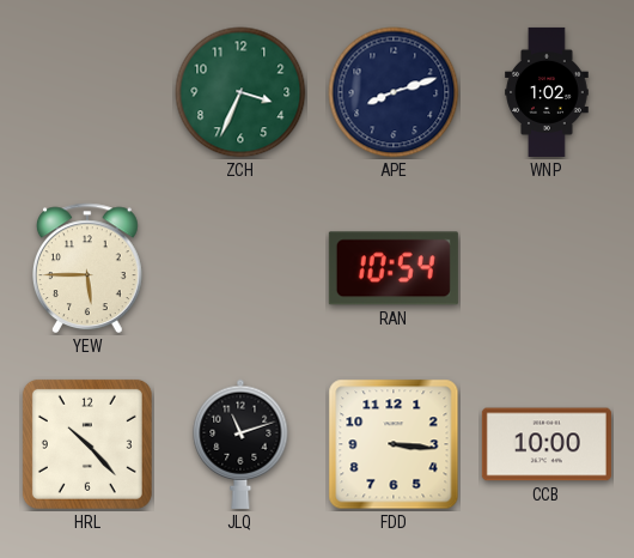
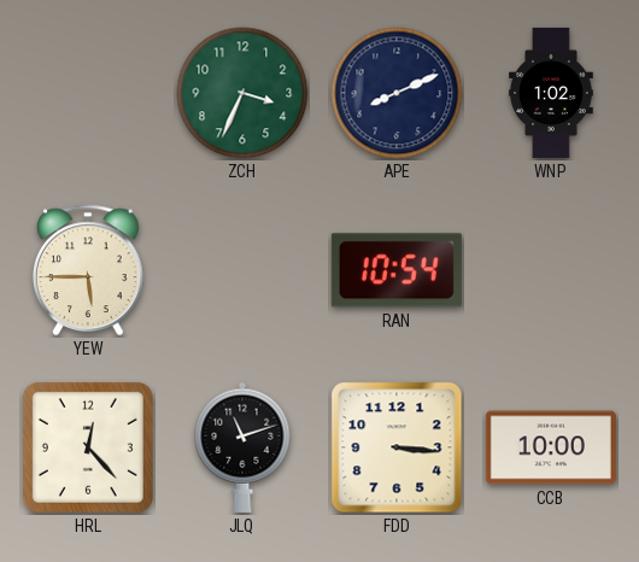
APE: 8:12 -> 8:11 (397, 93)
HRL: 10:23 -> 12:23 (88, 447)
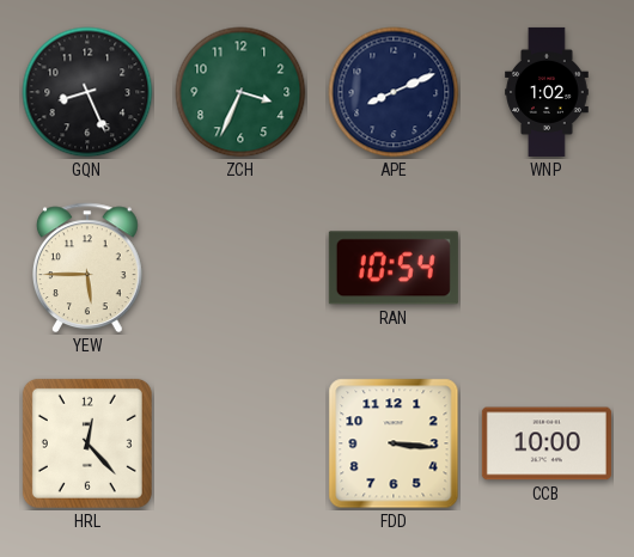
GQN: none -> 8:26 (87, 92)
JLQ: 11:12 -> none (242, 447)
